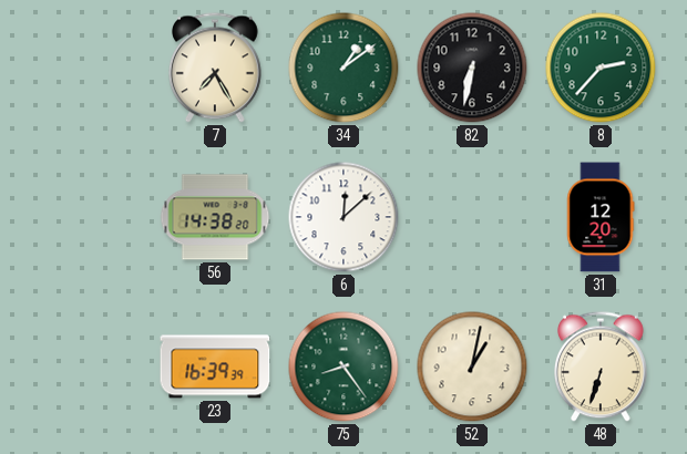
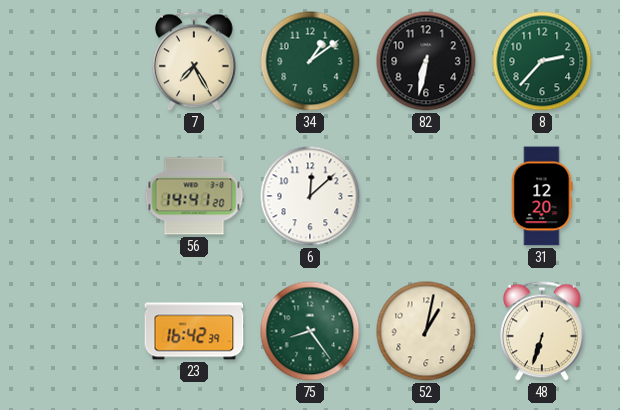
56: 14:38 -> 14:41 (194, 196)
23: 16:39 -> 16:42 (194, 331)
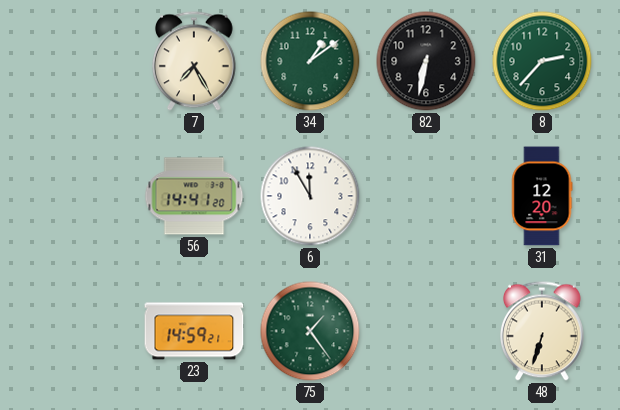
6: 12:08 -> 11:55 (310, 196)
23: 16:42 -> 14:59 (194, 331)
75: 8:24 -> 1:24 (310, 331)
52: 1:02 -> none (426, 331)
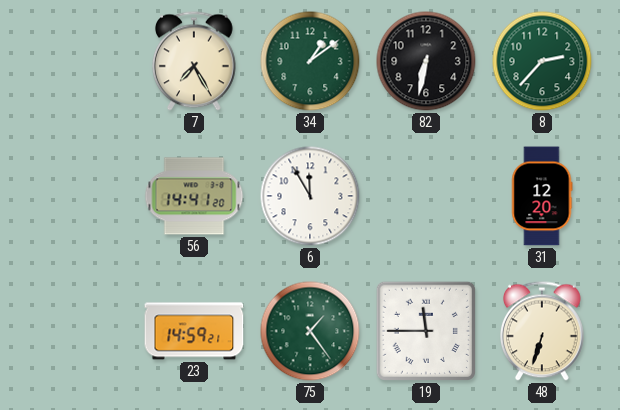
19: none -> 11:45 (426, 331)
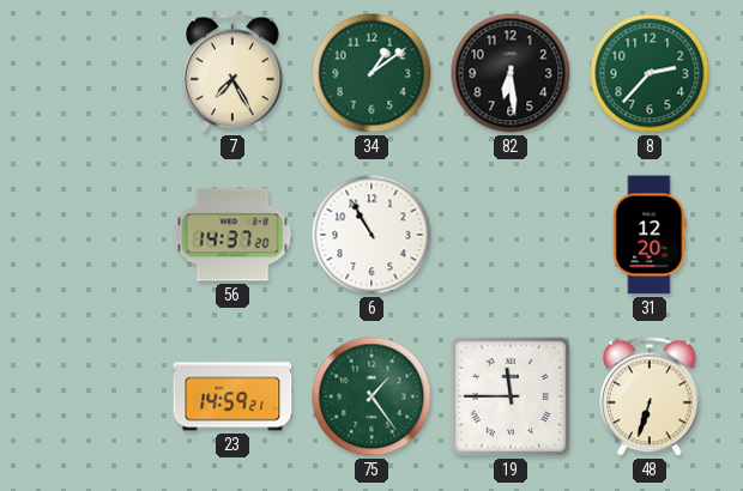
82: 6:32 -> 6:29 (511, 73)
56: 14:41 -> 14:37 (232, 235)
6: 11:55 -> 10:55 (371, 235)
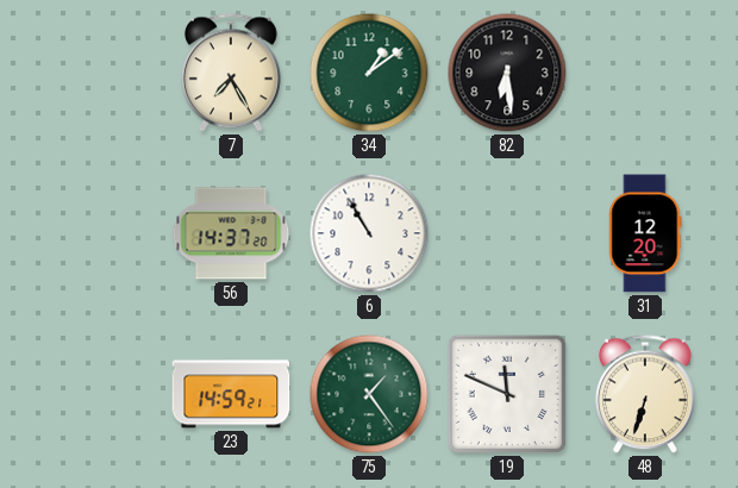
8: 2:37 -> none (650, 73)
19: 11:45 -> 11:49 (507, 394)
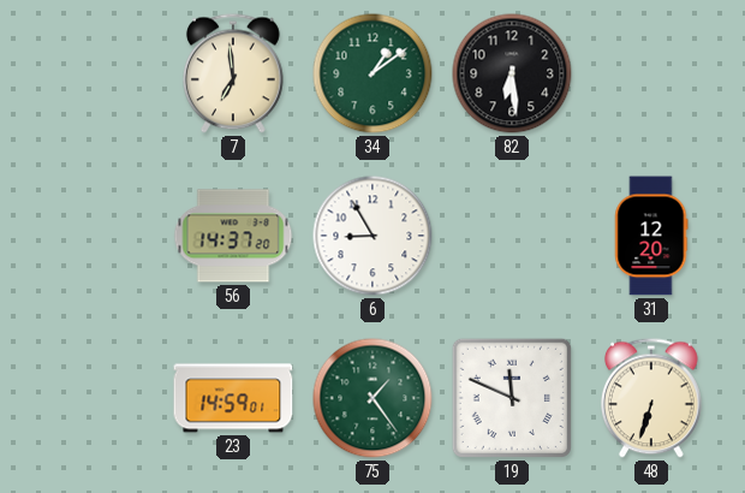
7: 7:25 -> 6:59 (234, 73)
6: 10:55 -> 8:55 (372, 236)
23: 14:59:21 -> 14:59:01 (233, 398)
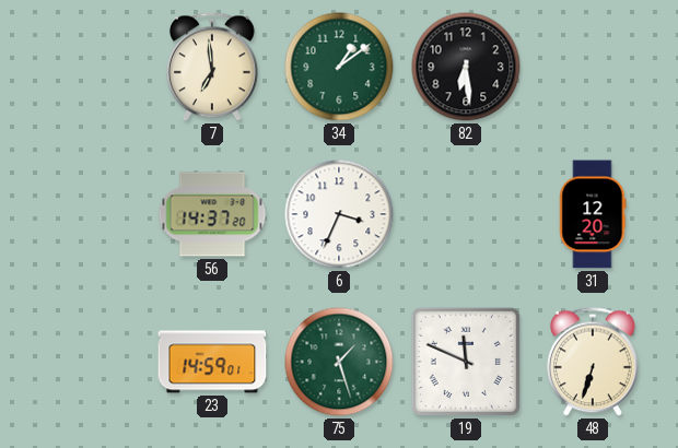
6: 8:55 -> 3:34 (339, 214)
75: 1:24 -> 1:27 (339, 362)
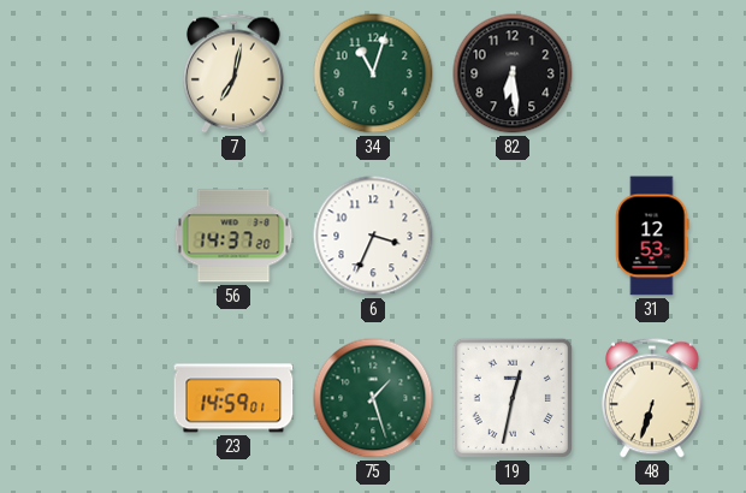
7: 6:59 -> 7:02 (235, 73)
34: 1:09 -> 11:03 (373, 73)
31: 12:20 -> 12:53 (652, 236)
19: 11:49 -> 12:32 (513, 398)
